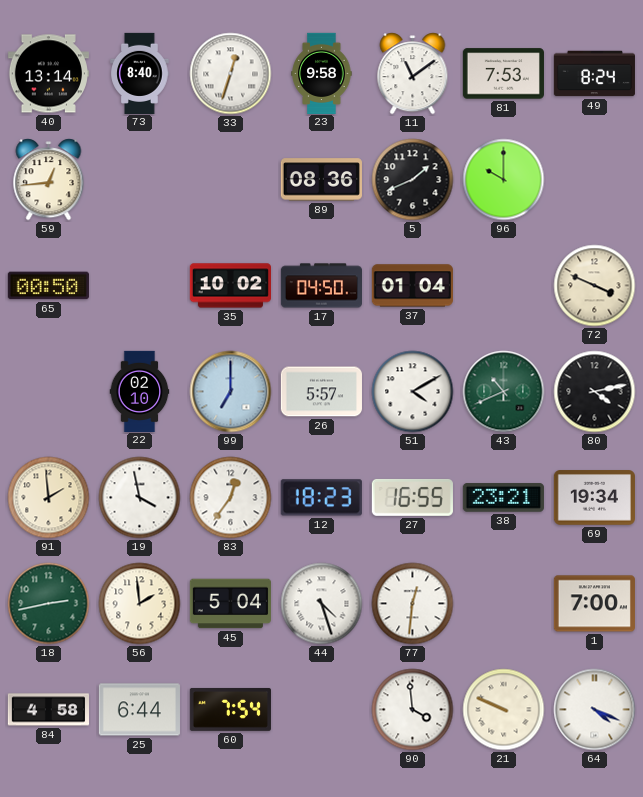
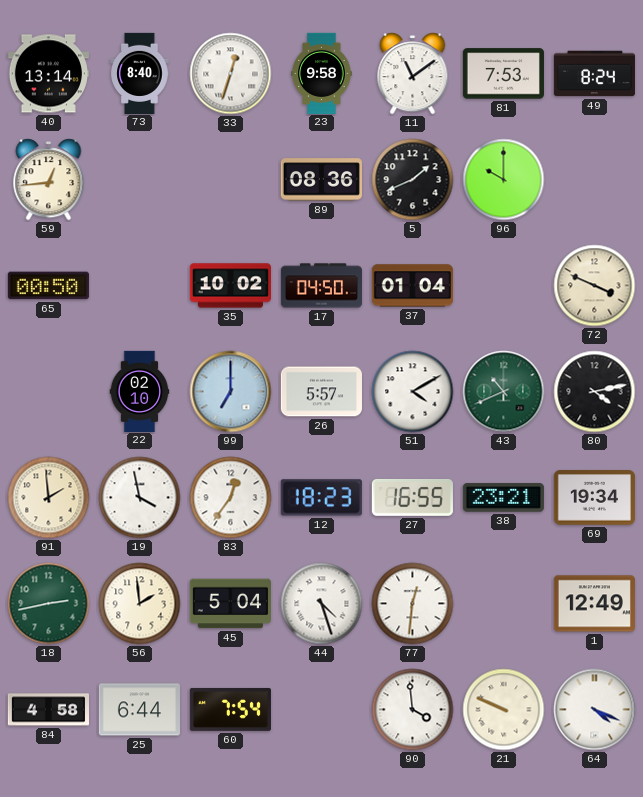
1: 7:00 -> 12:49 (594, 604)
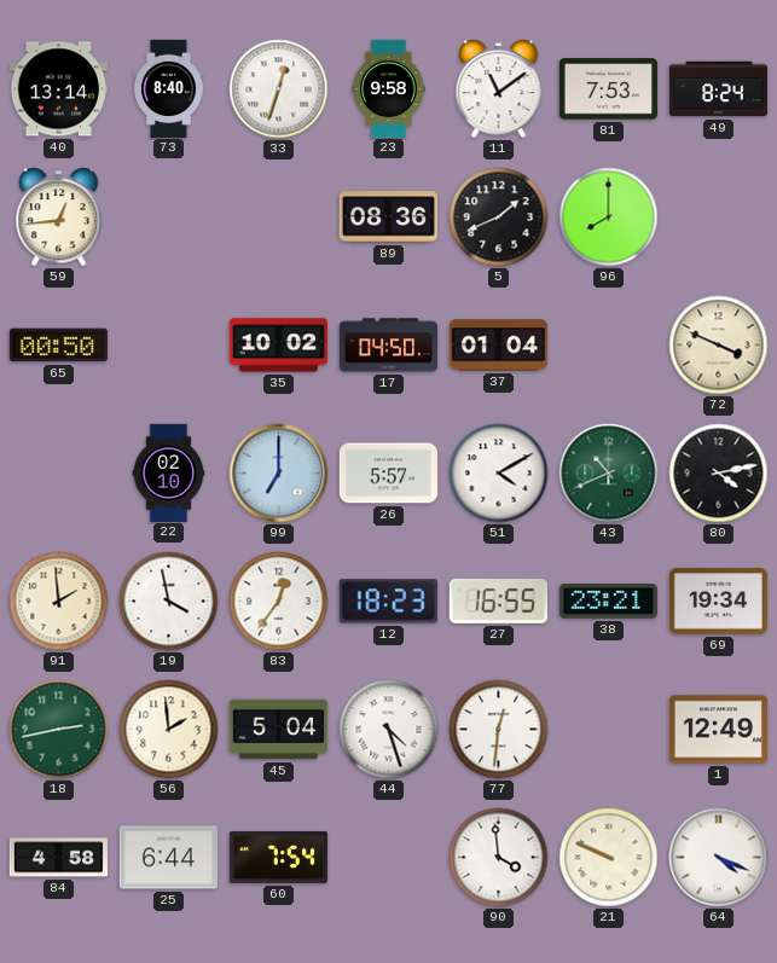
96: 10:00 -> 8:00 (609, 217)
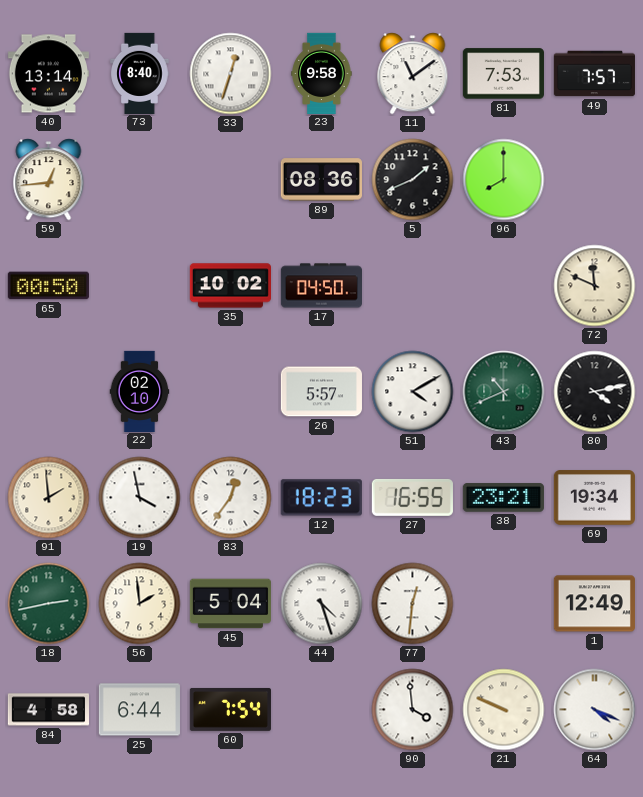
49: 8:24 -> 7:57 (594, 74)
37: 01:04 -> none (498, 346)
72: 3:49 -> 11:49 (595, 286)
99: 7:00 -> none (279, 474)
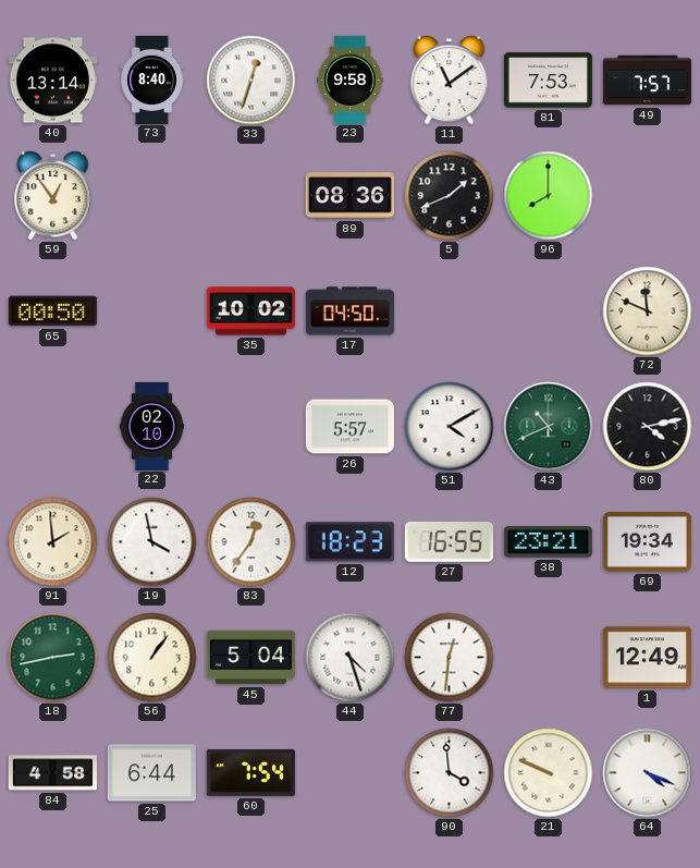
59: 12:44 -> 12:54 (53, 196)
56: 1:59 -> 1:06 (152, 658)
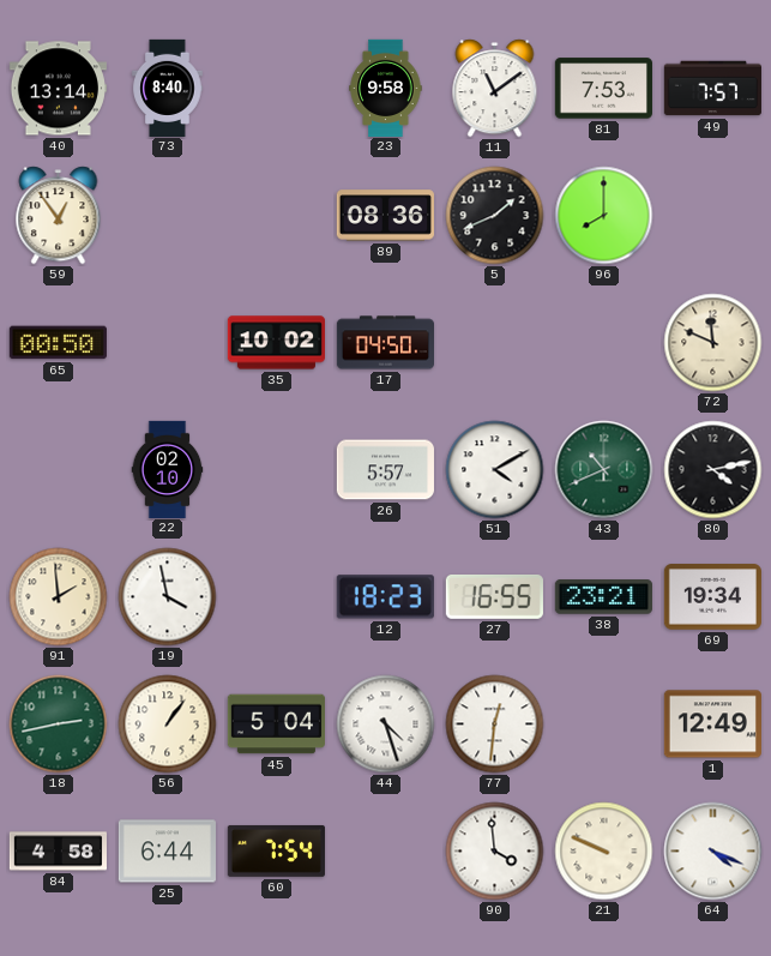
33: 12:33 -> none (251, 81)
83: 12:36 -> none (251, 542)
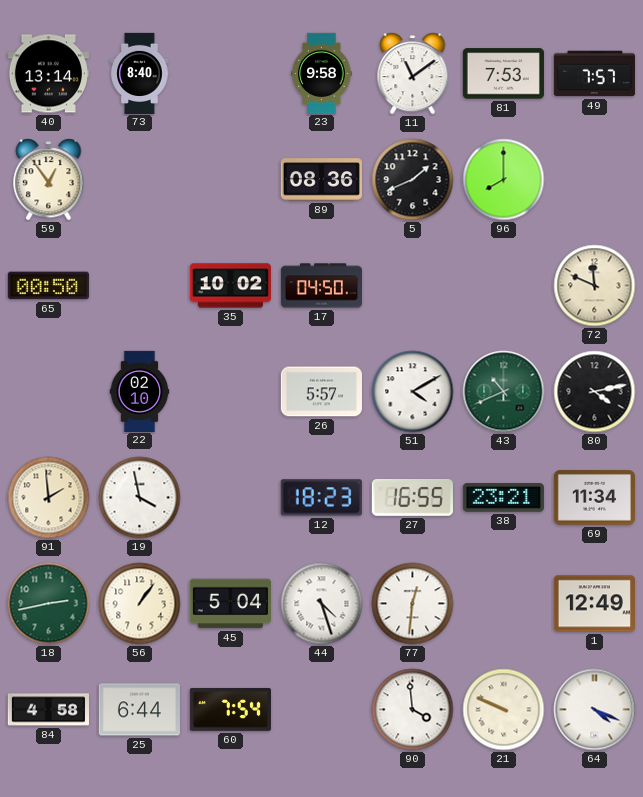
69: 19:34 -> 11:34 (594, 498)
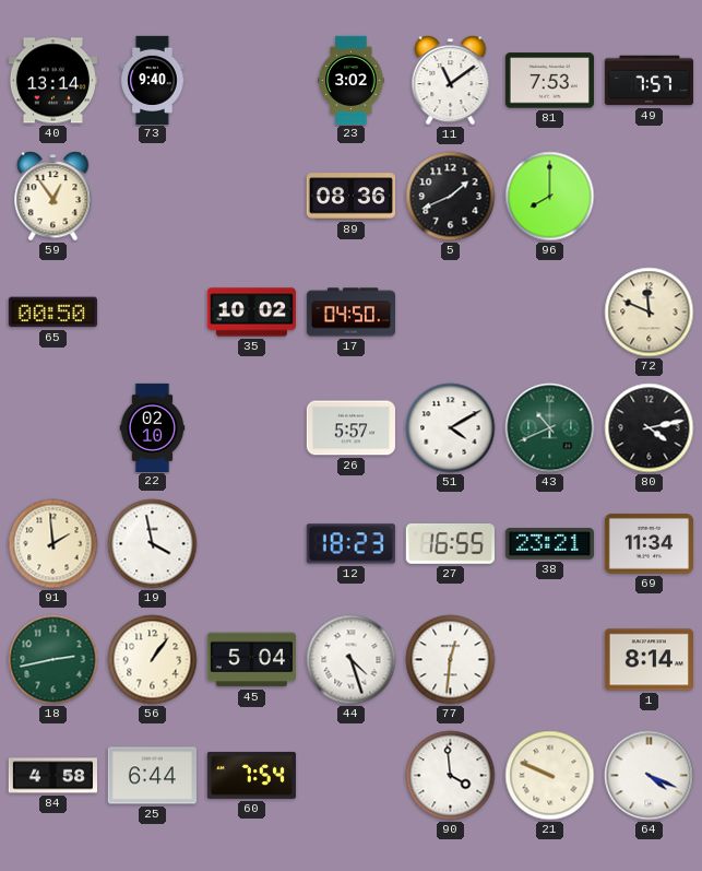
73: 8:40 -> 9:40 (153, 80)
23: 9:58 -> 3:02 (352, 80)
1: 12:49 -> 8:14 (649, 660)
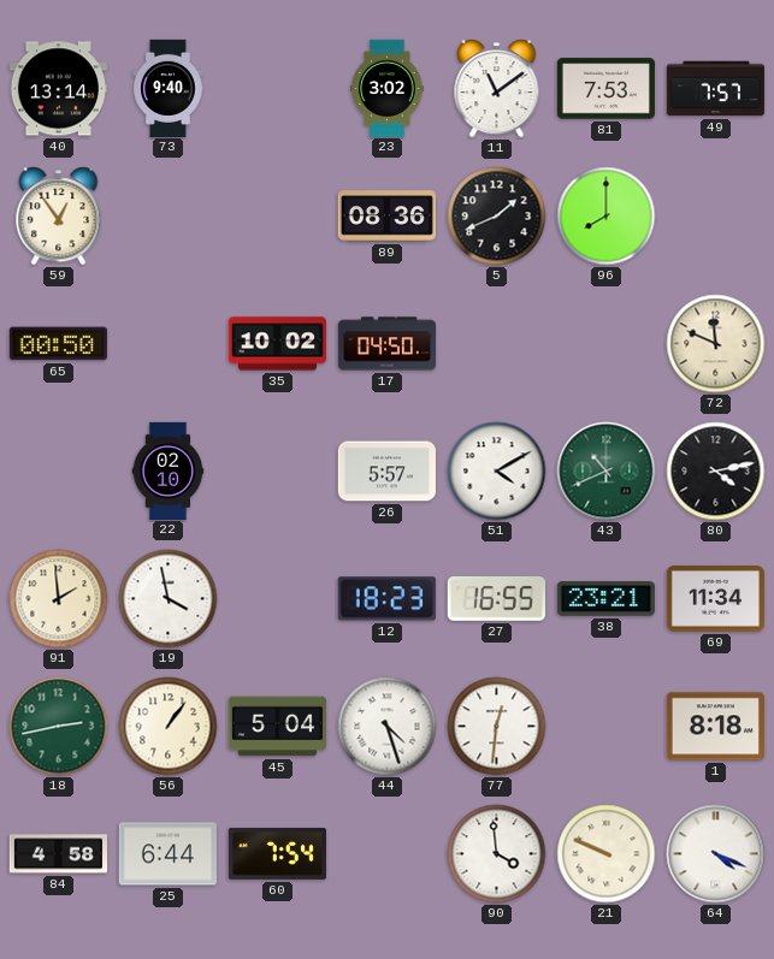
1: 8:14 -> 8:18 (715, 727)
